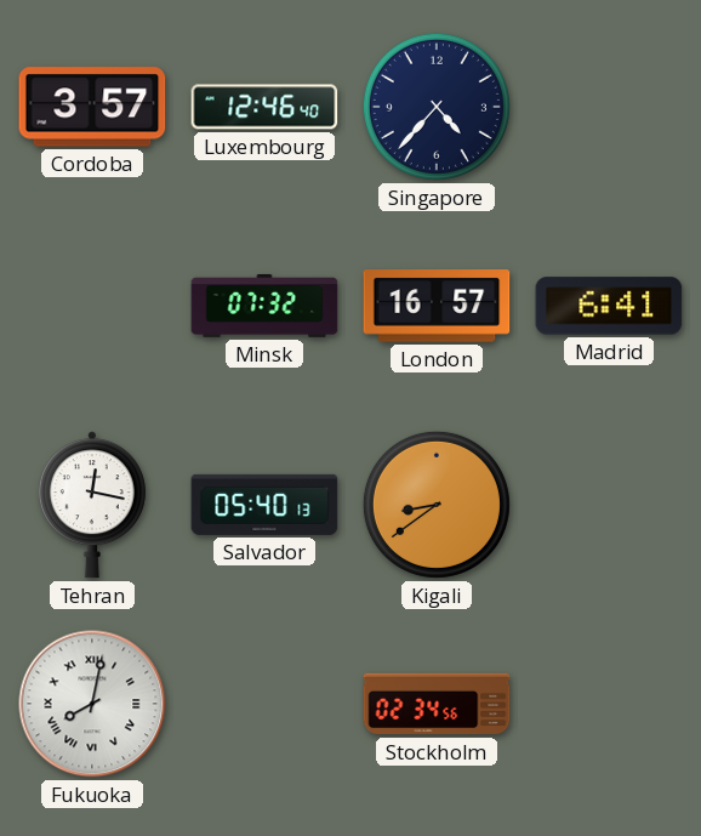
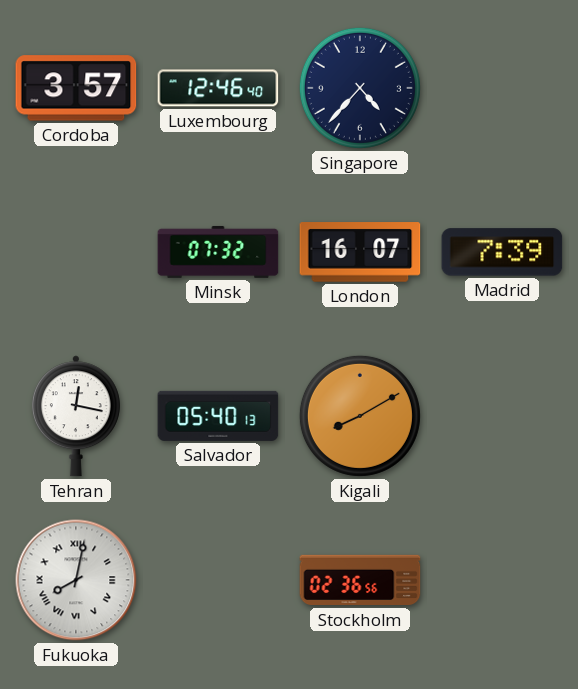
London: 16:57 -> 16:07 (360, 252)
Madrid: 6:41 -> 7:39 (502, 252)
Kigali: 8:39 -> 8:10 (360, 416)
Stockholm: 02:34 -> 02:36 (360, 580)
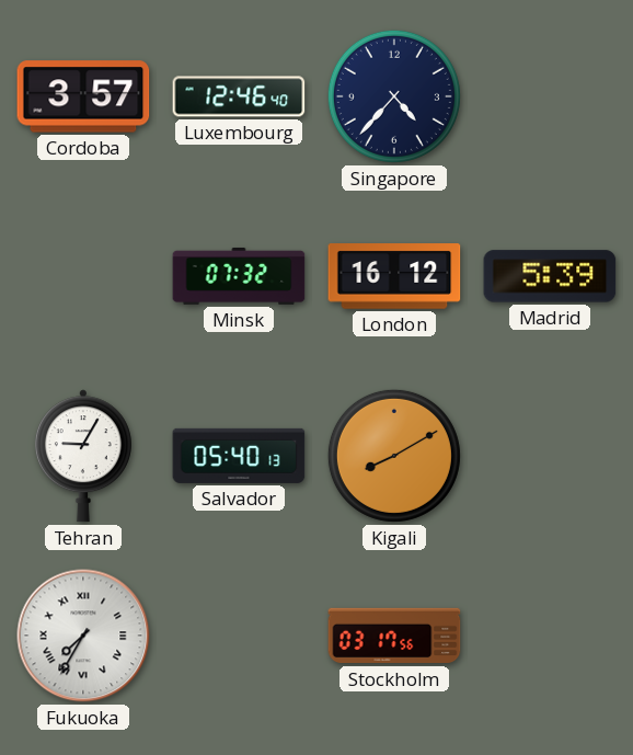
London: 16:07 -> 16:12 (394, 276)
Madrid: 7:39 -> 5:39 (550, 276)
Tehran: 12:17 -> 9:05 (83, 456)
Fukuoka: 8:02 -> 7:35 (83, 636)
Stockholm: 02:36 -> 03:17 (394, 636)
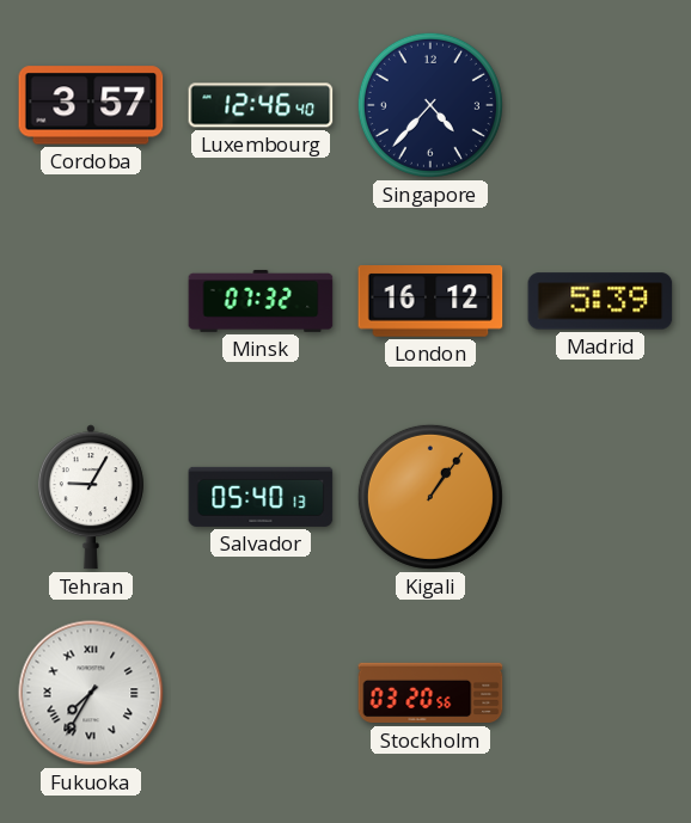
Kigali: 8:10 -> 1:06 (430, 497)
Stockholm: 03:17 -> 03:20 (430, 693)
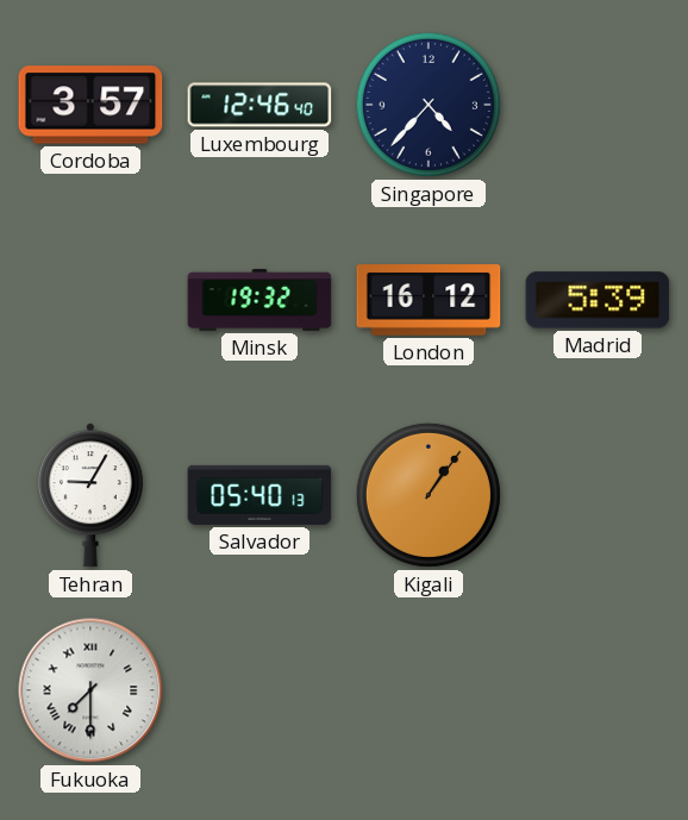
Minsk: 07:32 -> 19:32 (259, 300)
Fukuoka: 7:35 -> 7:30 (90, 690)
Stockholm: 03:20 -> none (430, 693)
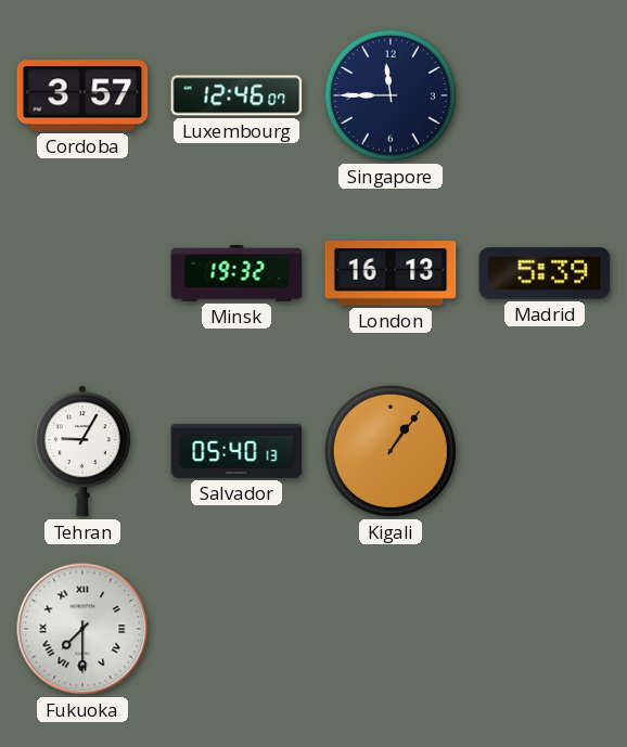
Luxembourg: 12:46:40 -> 12:46:07 (236, 95)
Singapore: 4:37 -> 11:45 (391, 95)
London: 16:12 -> 16:13 (391, 273)
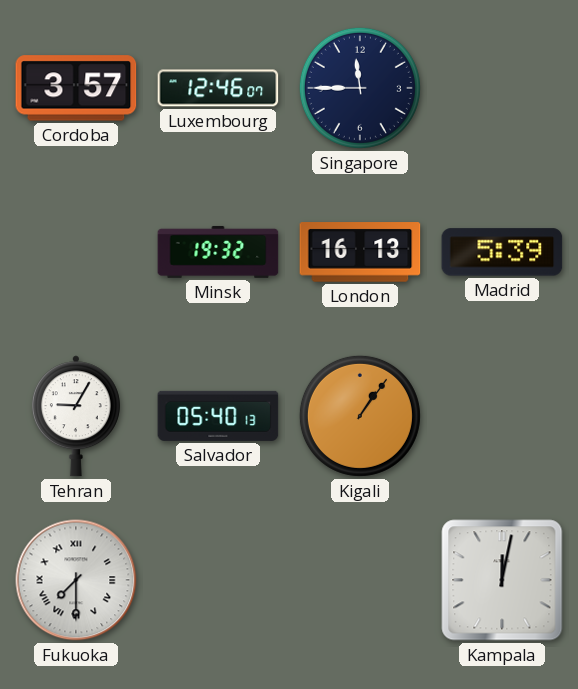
Kampala: none -> 12:02 (502, 580)
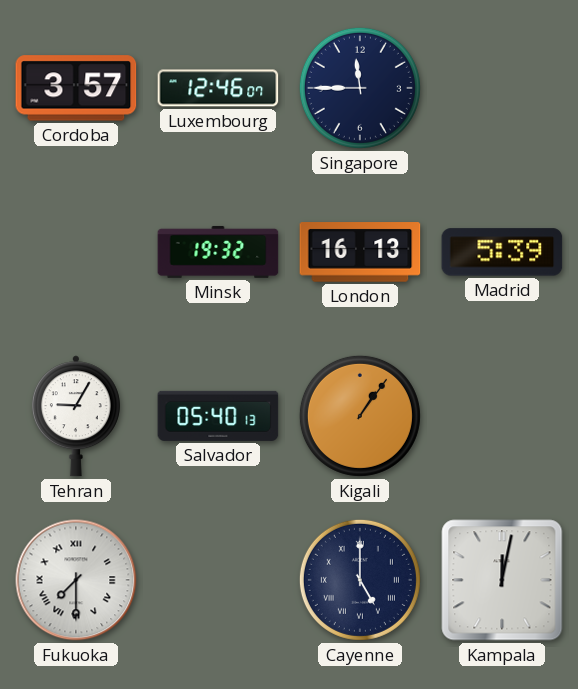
Cayenne: none -> 5:00 (360, 580)
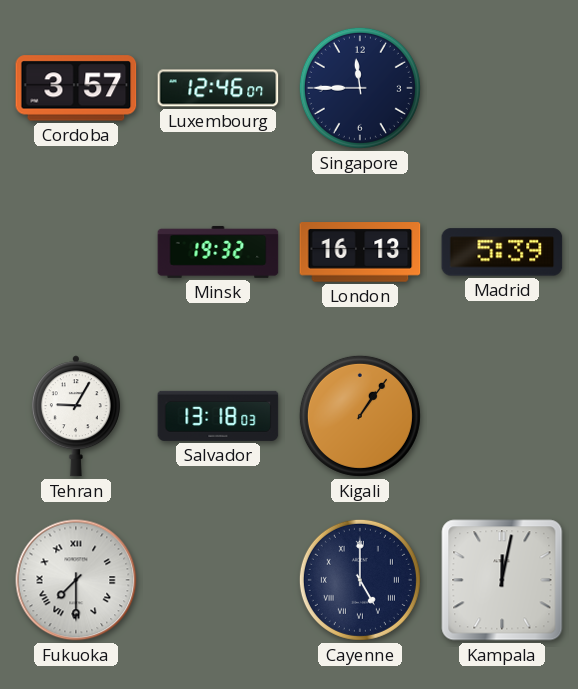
Salvador: 05:40 -> 13:18 (218, 416)
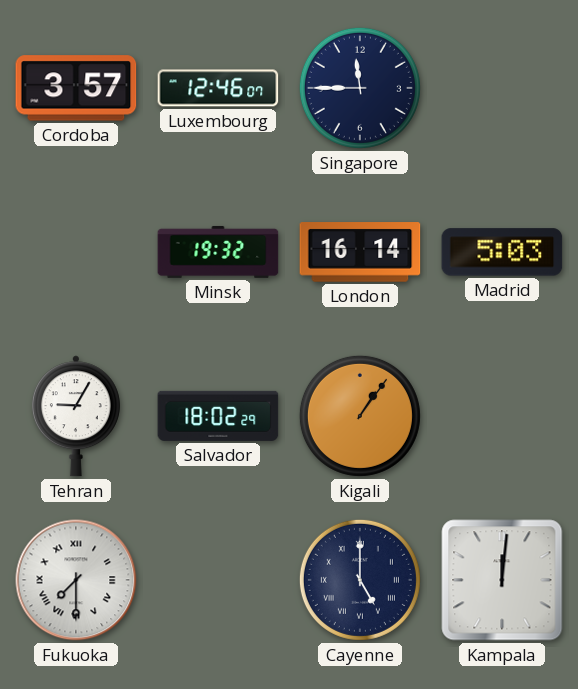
London: 16:13 -> 16:14 (360, 252)
Madrid: 5:39 -> 5:03 (502, 252)
Salvador: 13:18 -> 18:02 (218, 416)
Kampala: 12:02 -> 12:01 (502, 580)
